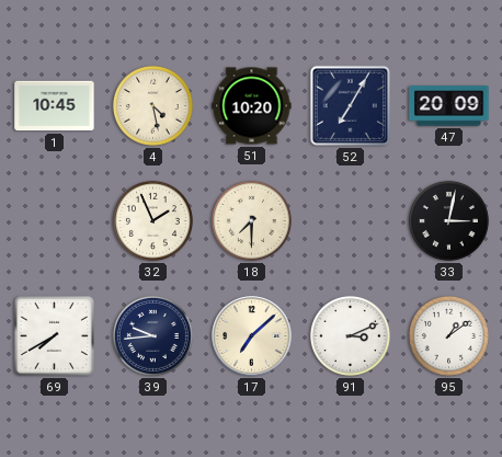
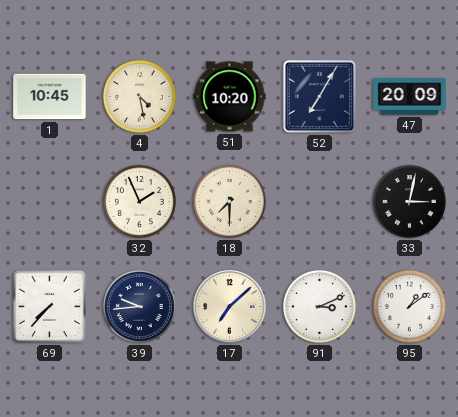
69: 7:40 -> 7:37 (49, 306)
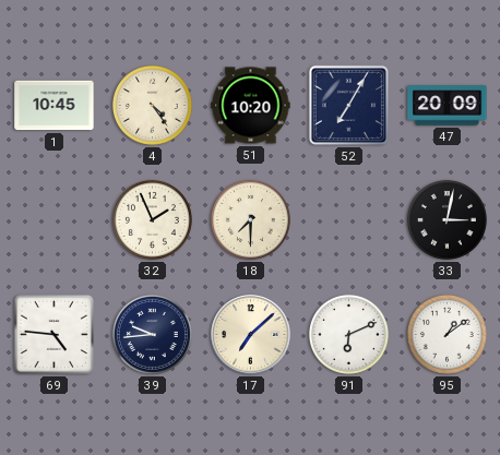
4: 4:28 -> 4:24 (152, 105)
69: 7:37 -> 4:46 (53, 334)
91: 3:11 -> 6:11 (348, 334)
